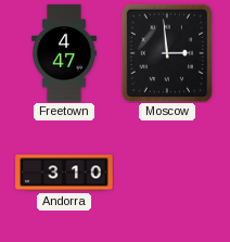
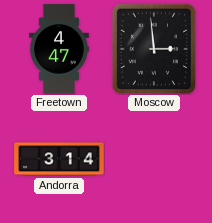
Andorra: 3:10 -> 3:14 (59, 159)
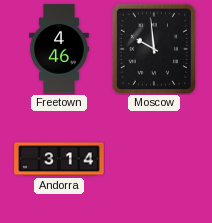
Freetown: 4:47 -> 4:46 (59, 49)
Moscow: 2:59 -> 9:59 (154, 49)
